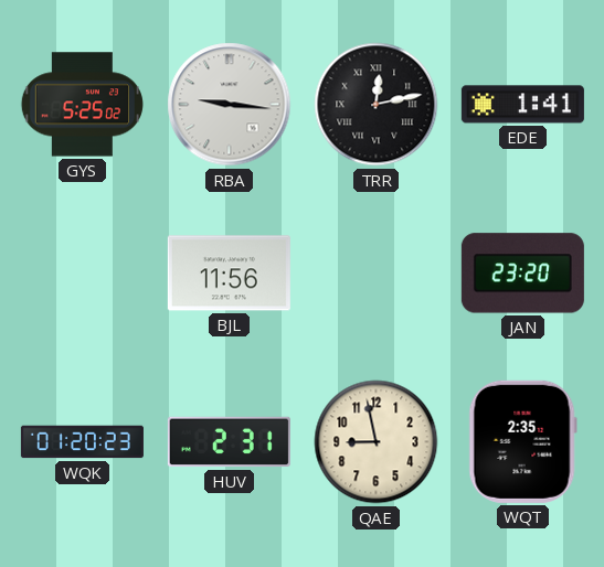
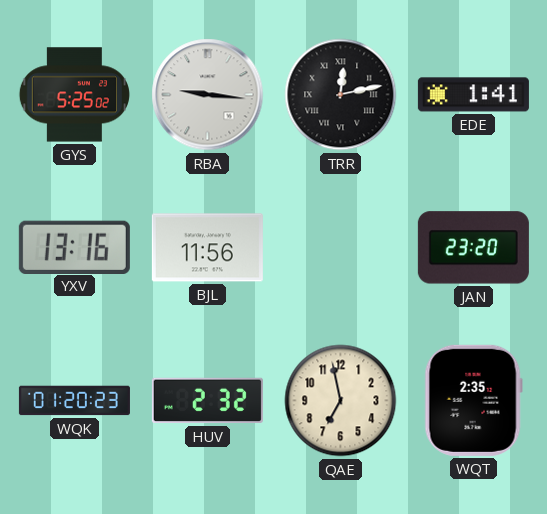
YXV: none -> 13:16 (74, 247)
HUV: 2:31 -> 2:32 (207, 401)
QAE: 8:58 -> 6:58 (341, 401)
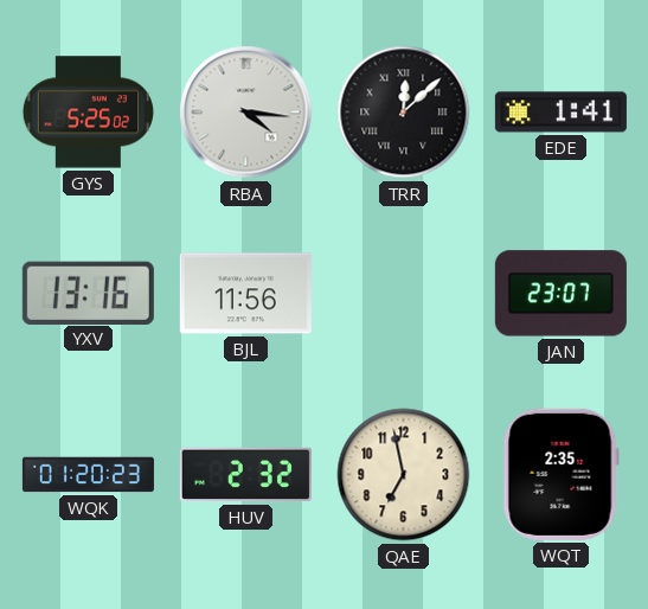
RBA: 9:16 -> 4:16 (246, 113)
TRR: 12:13 -> 12:08 (404, 113)
JAN: 23:20 -> 23:07 (560, 294)
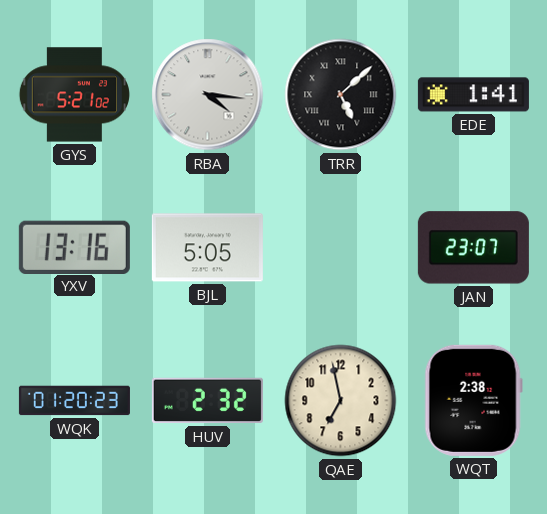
GYS: 5:25 -> 5:21 (74, 95)
TRR: 12:08 -> 5:08 (341, 95)
BJL: 11:56 -> 5:05 (207, 248)
WQT: 2:35 -> 2:38 (473, 400)
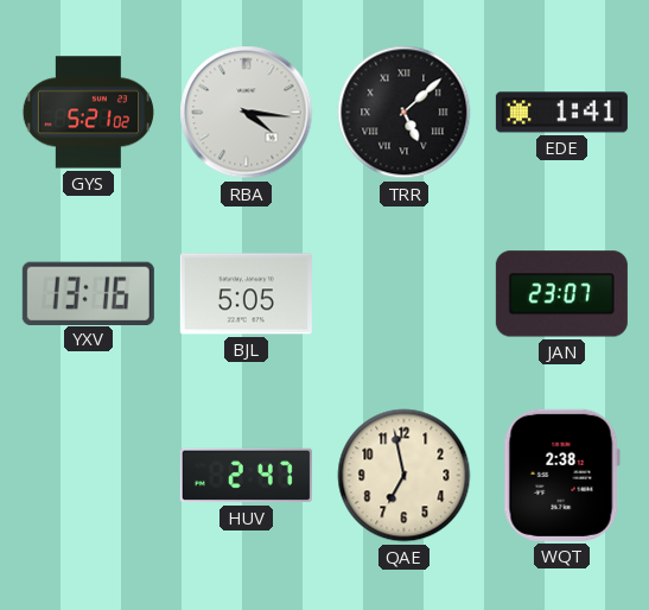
WQK: 01:20 -> none (74, 401)
HUV: 2:32 -> 2:47 (246, 476)
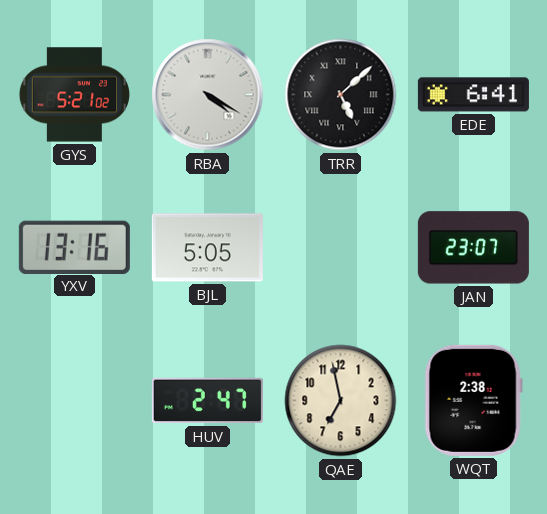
RBA: 4:16 -> 4:20 (208, 95)
EDE: 1:41 -> 6:41 (473, 95)
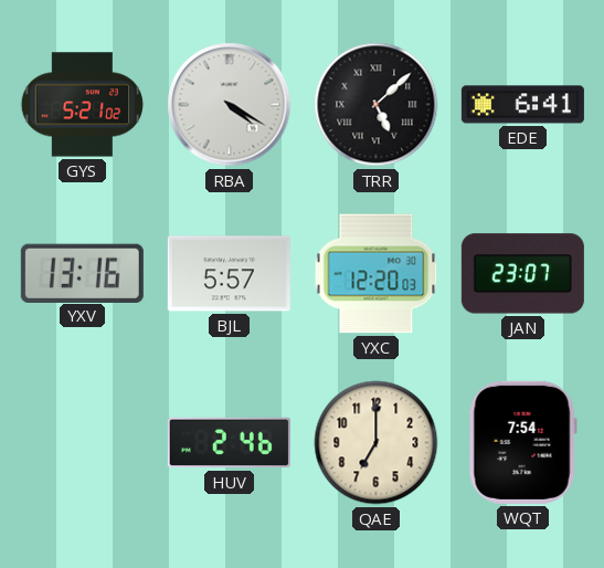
BJL: 5:05 -> 5:57 (229, 274)
YXC: none -> 12:20 (377, 274)
HUV: 2:47 -> 2:46 (229, 443)
QAE: 6:58 -> 7:00 (377, 443)
WQT: 2:38 -> 7:54 (522, 442)
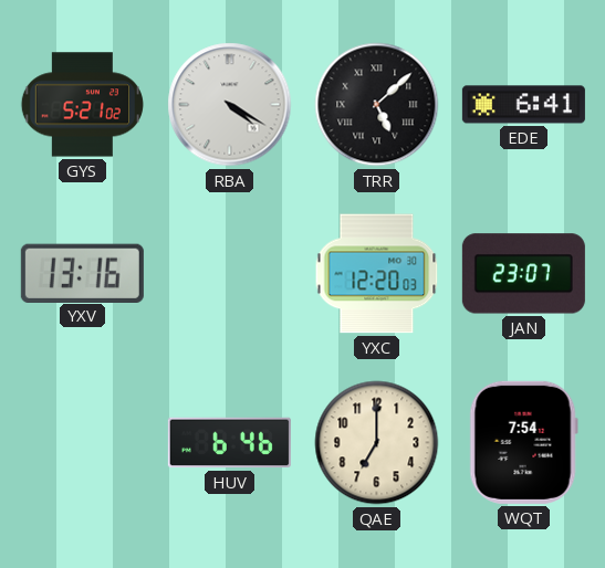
BJL: 5:57 -> none (229, 274)
HUV: 2:46 -> 6:46 (229, 443)
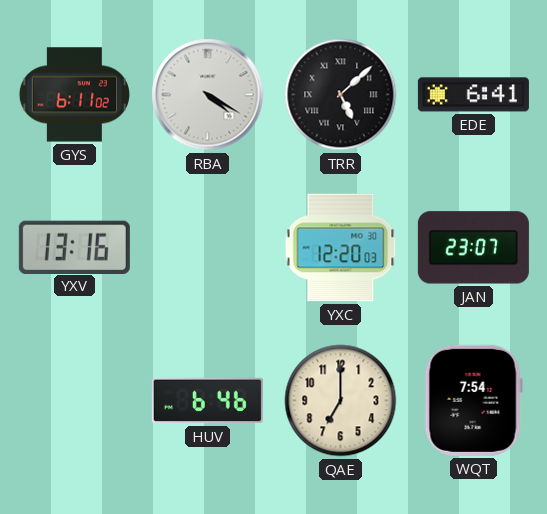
GYS: 5:21 -> 6:11 (74, 95)
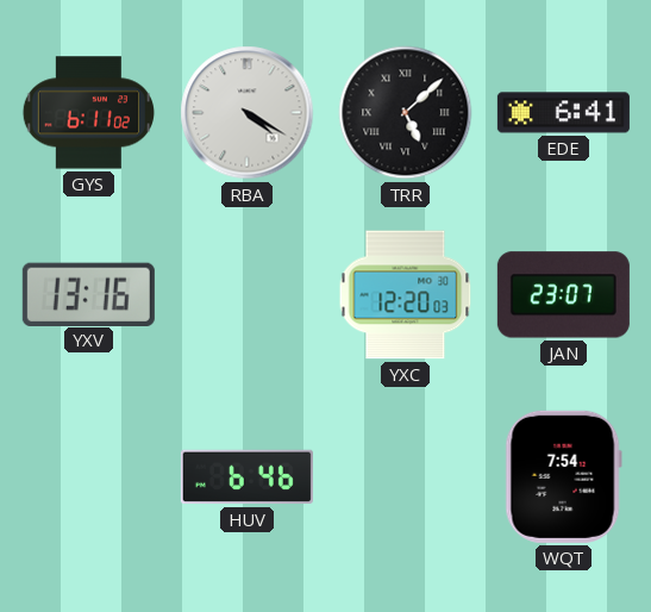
QAE: 7:00 -> none (341, 401)
